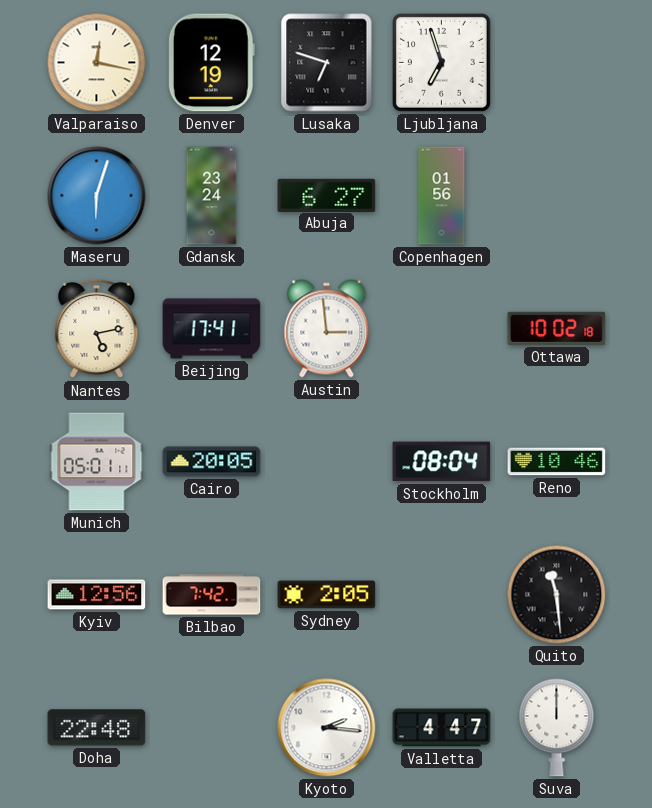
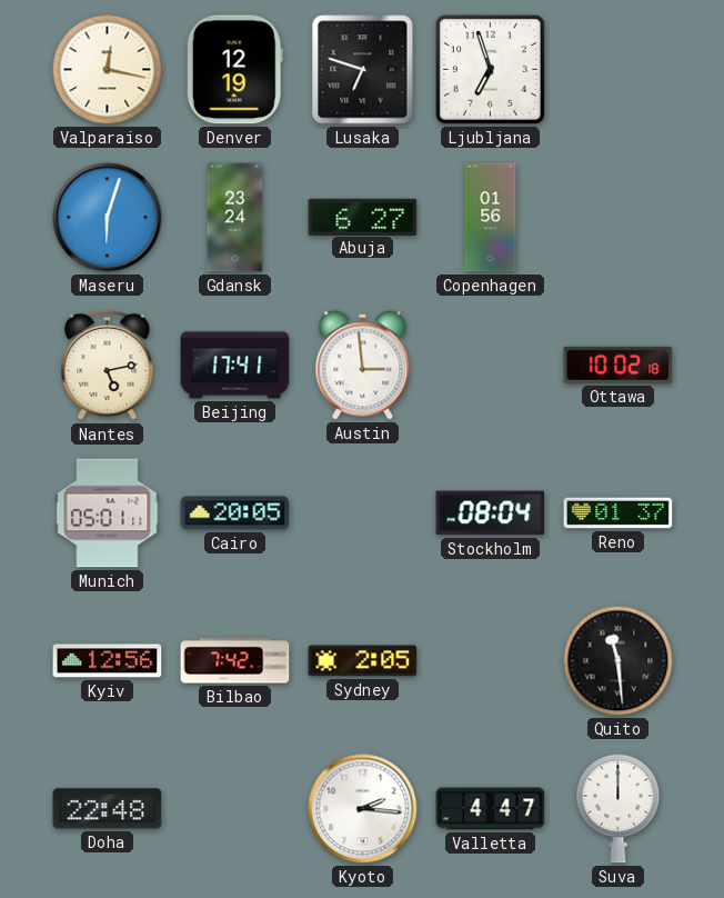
Reno: 10:46 -> 01:37 (619, 513)
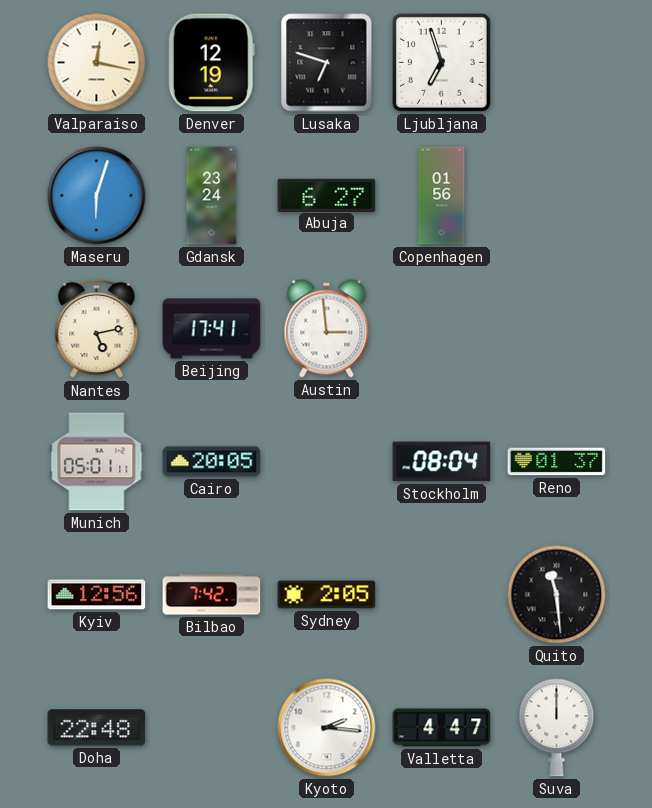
Ottawa: 10:02 -> none (619, 365)
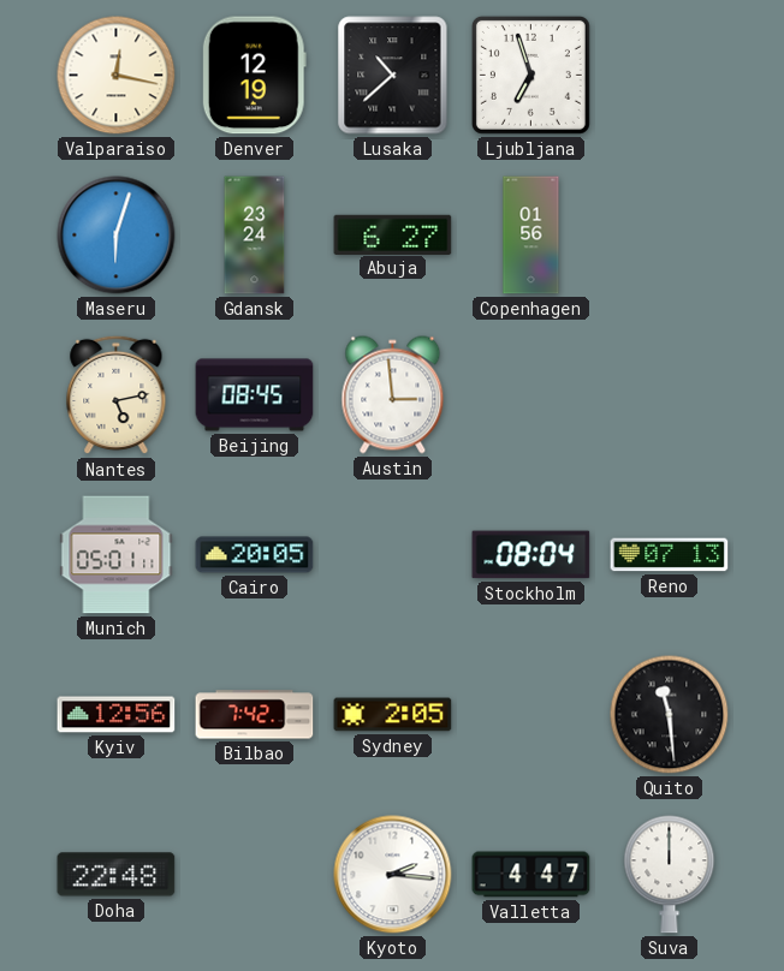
Lusaka: 6:48 -> 10:38 (393, 76)
Beijing: 17:41 -> 08:45 (255, 395)
Reno: 01:37 -> 07:13 (670, 555)
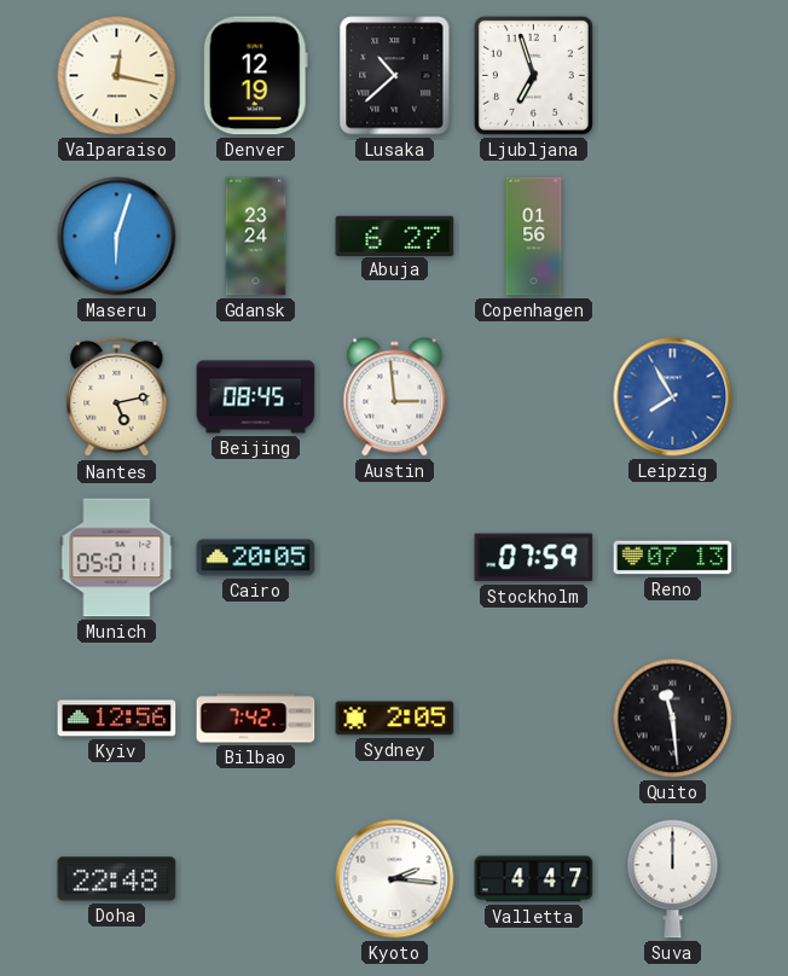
Leipzig: none -> 7:55 (673, 397)
Stockholm: 08:04 -> 07:59 (534, 558)
